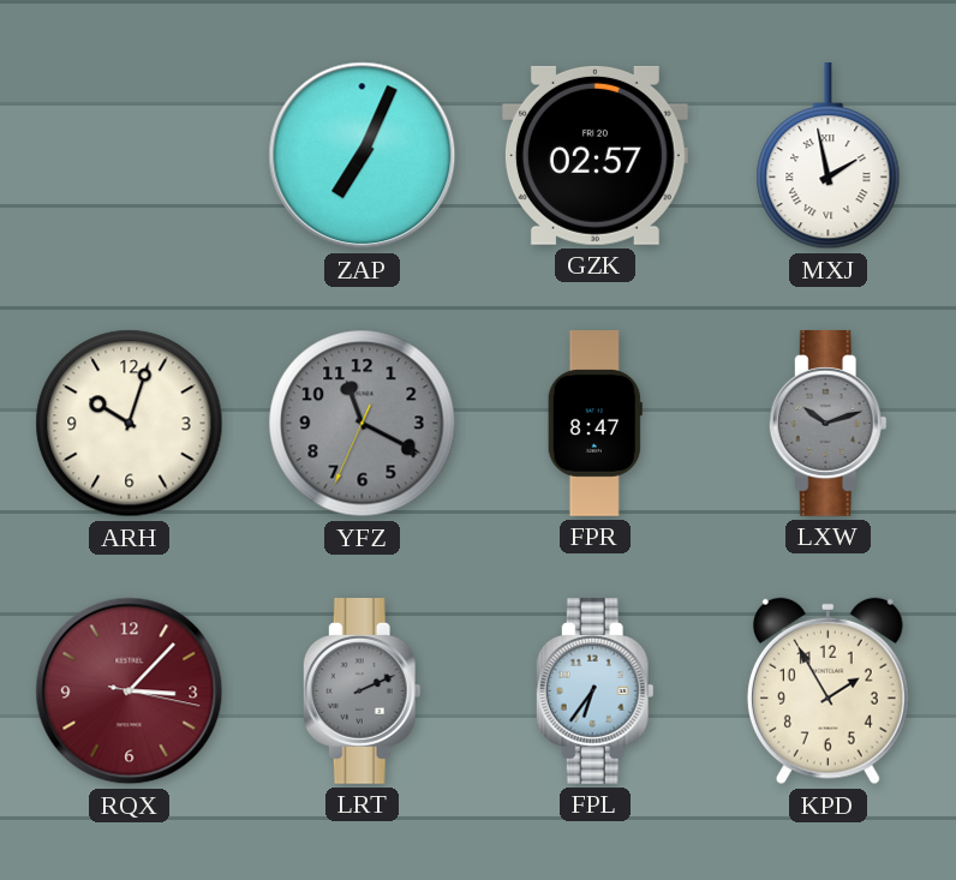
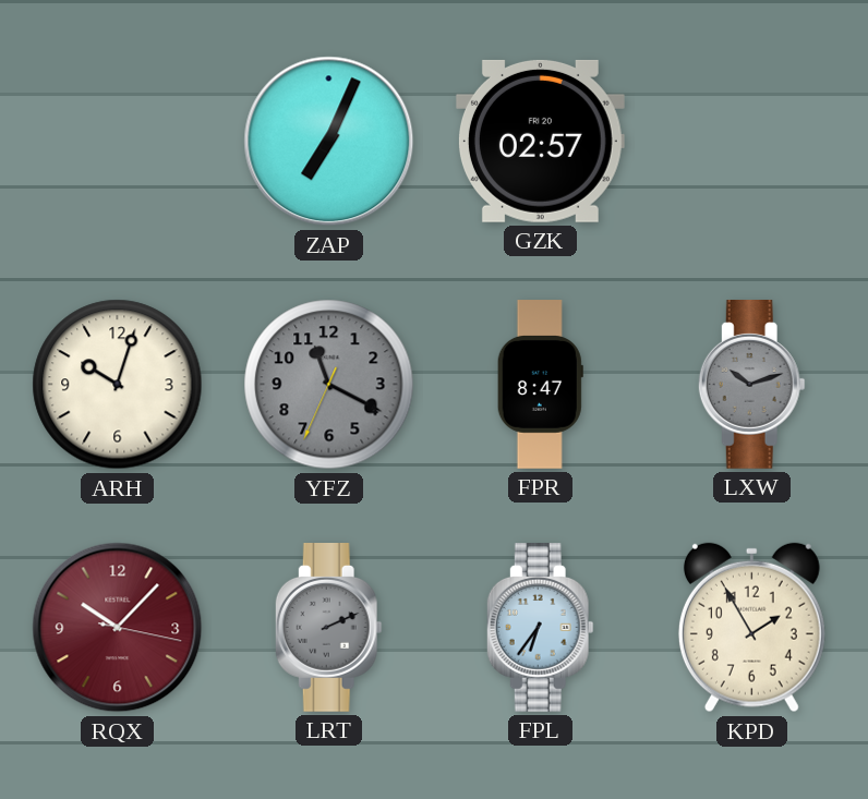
MXJ: 1:58 -> none (829, 156)
RQX: 3:07 -> 10:07 (118, 628)
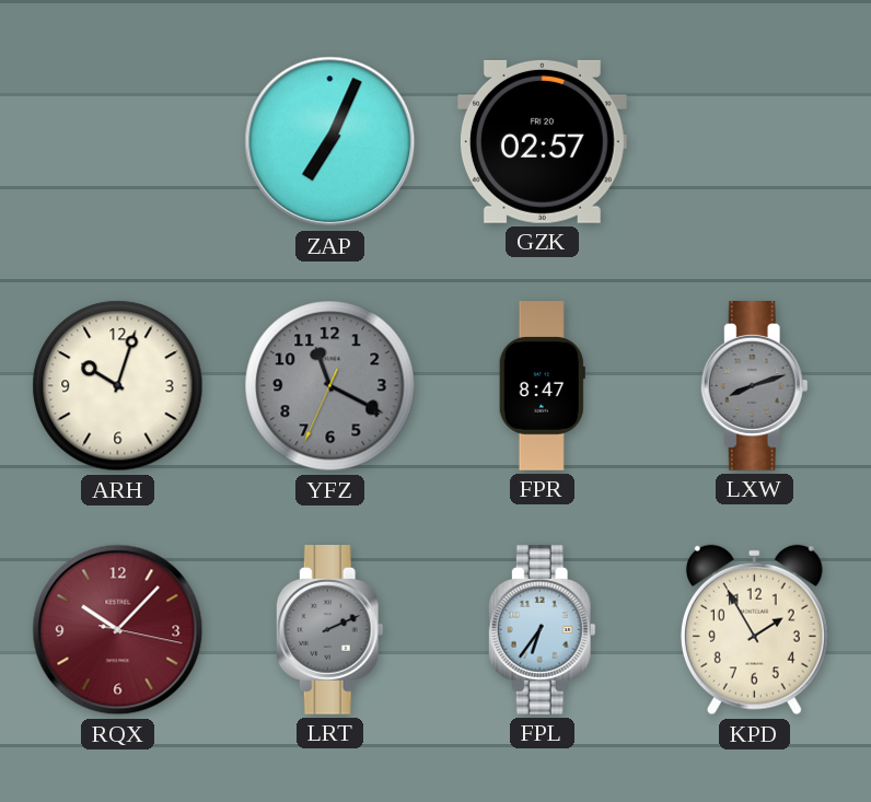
LXW: 10:12 -> 8:12 (754, 386)
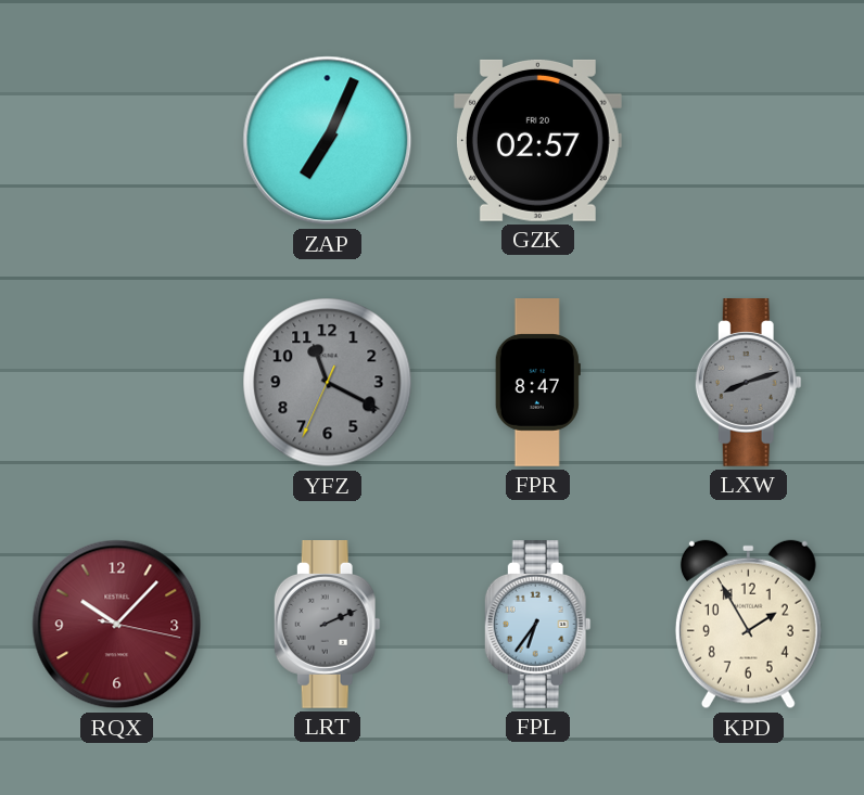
ARH: 10:03 -> none (118, 386)
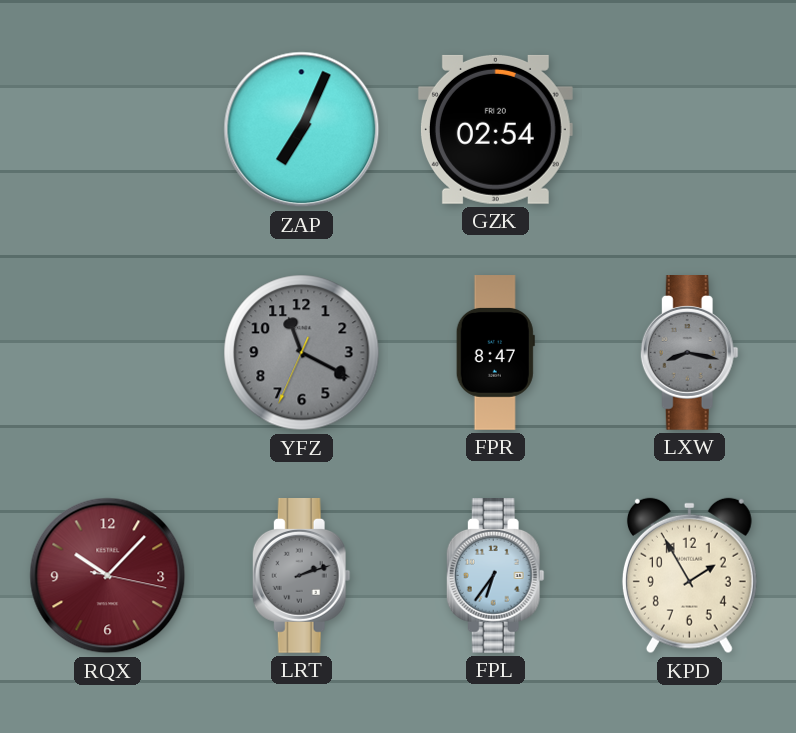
GZK: 02:57 -> 02:54 (495, 129)
LXW: 8:12 -> 8:17 (689, 353)
LRT: 2:11 -> 2:12 (301, 576)
